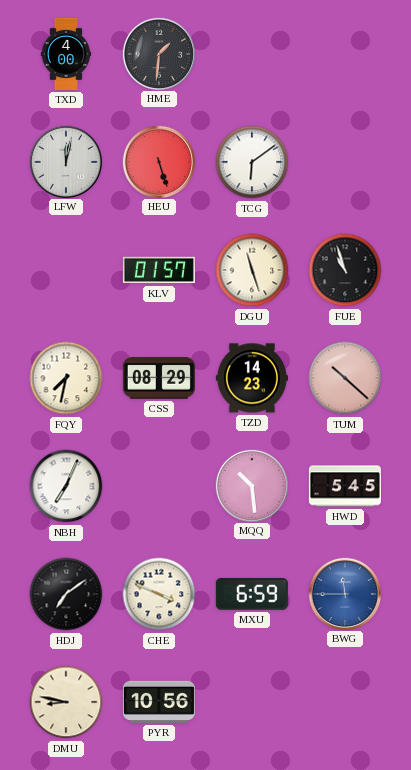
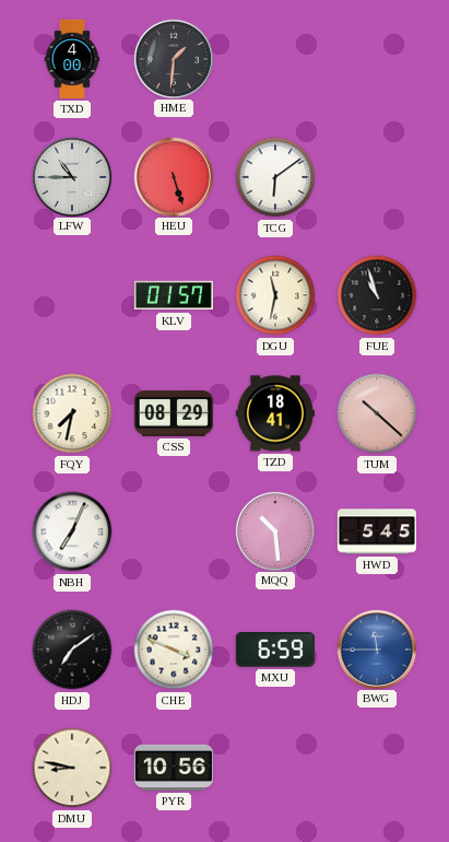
LFW: 12:02 -> 10:45 (71, 176)
DGU: 11:27 -> 11:32 (275, 295)
TZD: 14:23 -> 18:41 (275, 413)
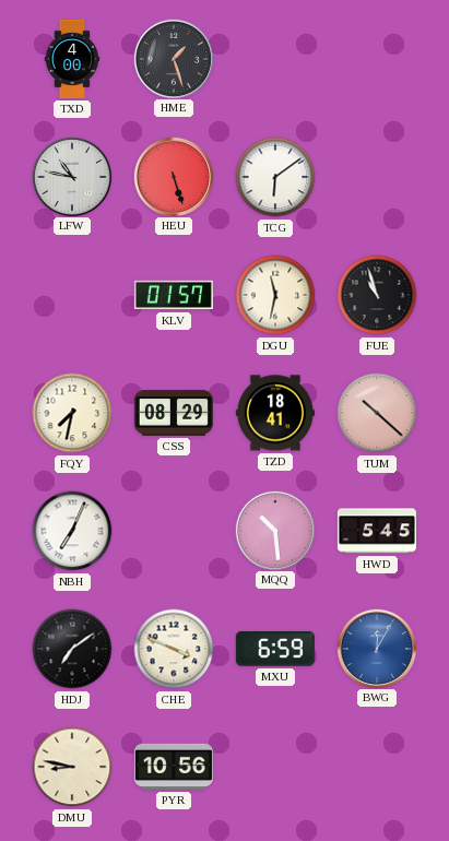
HME: 1:31 -> 1:27 (173, 58)
LFW: 10:45 -> 10:47 (71, 176)
BWG: 11:45 -> 12:05 (376, 648)
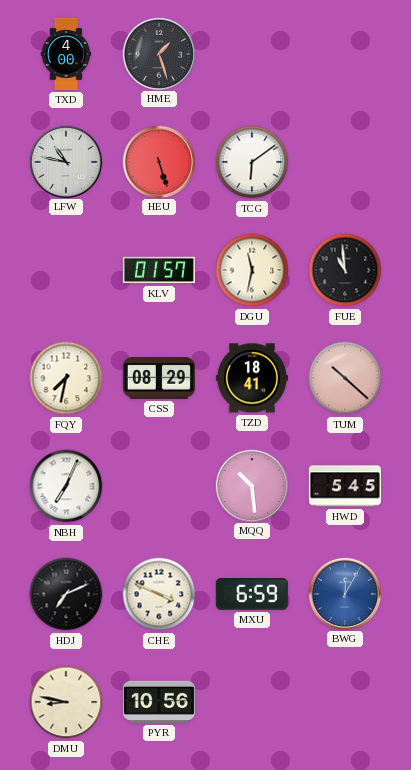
FUE: 10:57 -> 10:59 (345, 270)
HDJ: 7:09 -> 7:11 (66, 594)
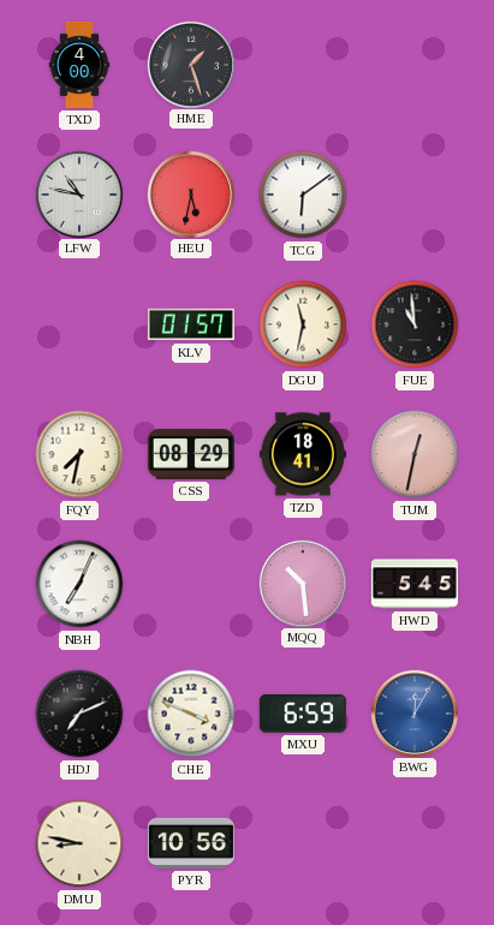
HEU: 5:27 -> 5:32 (190, 193)
TUM: 10:22 -> 12:32 (415, 454)
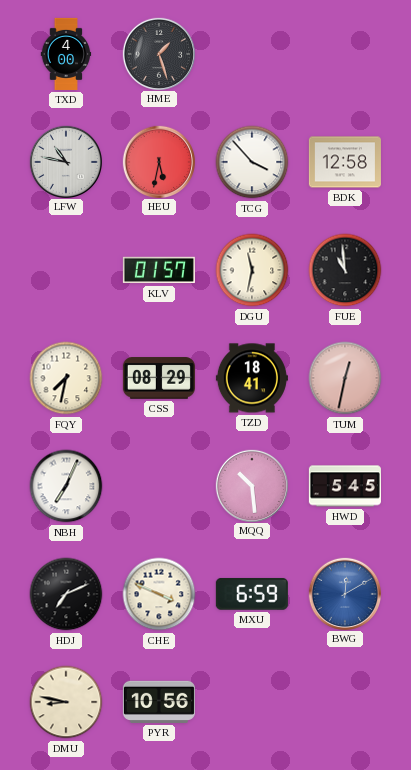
TCG: 6:09 -> 3:53 (252, 162)
BDK: none -> 12:58 (345, 162)
BWG: 12:05 -> 12:10 (344, 593)
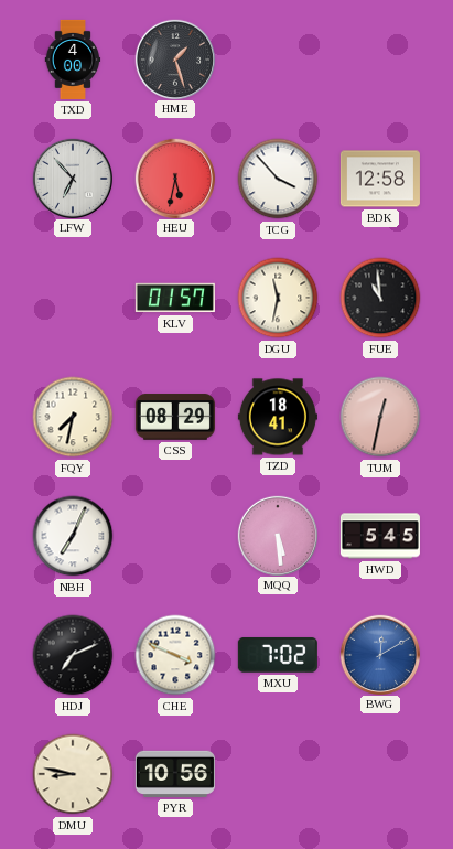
LFW: 10:47 -> 6:53 (72, 178)
MQQ: 10:29 -> 5:29 (277, 535)
MXU: 6:59 -> 7:02 (278, 655)
